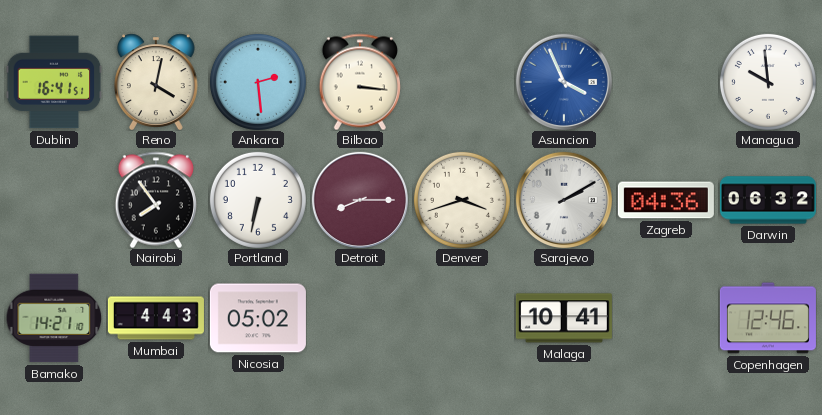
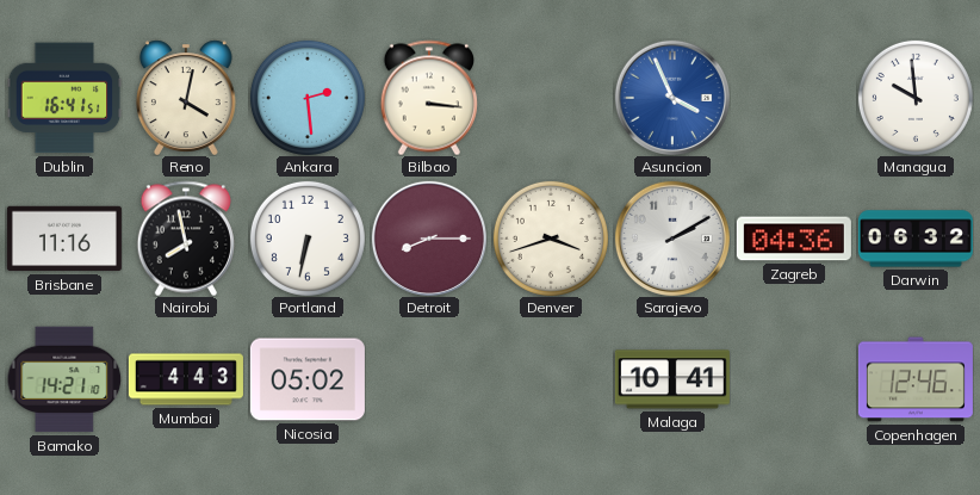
Brisbane: none -> 11:16 (64, 239)
Nairobi: 7:54 -> 7:58 (186, 239)
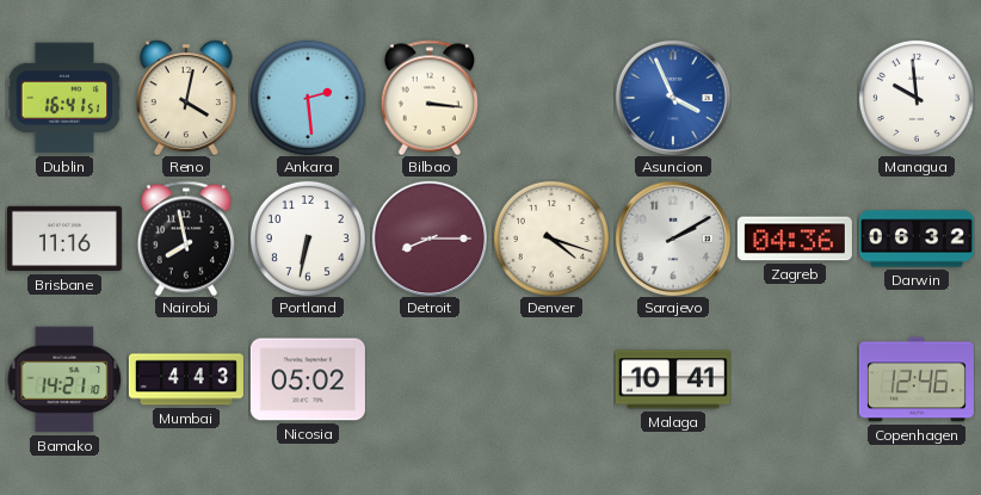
Denver: 3:42 -> 4:18 (551, 239)
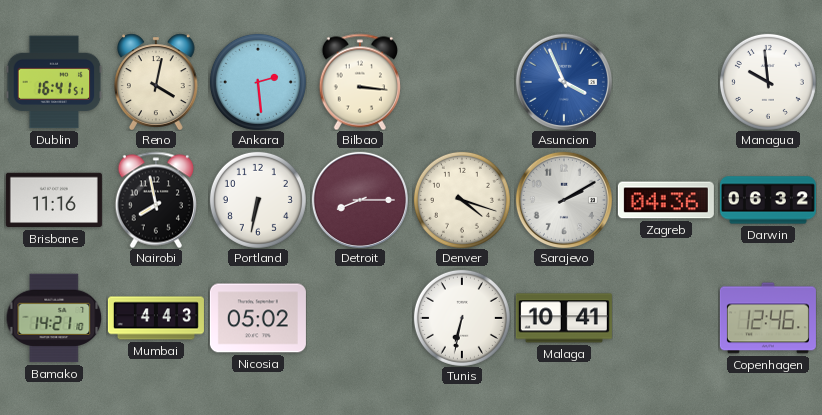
Tunis: none -> 6:32 (462, 318)
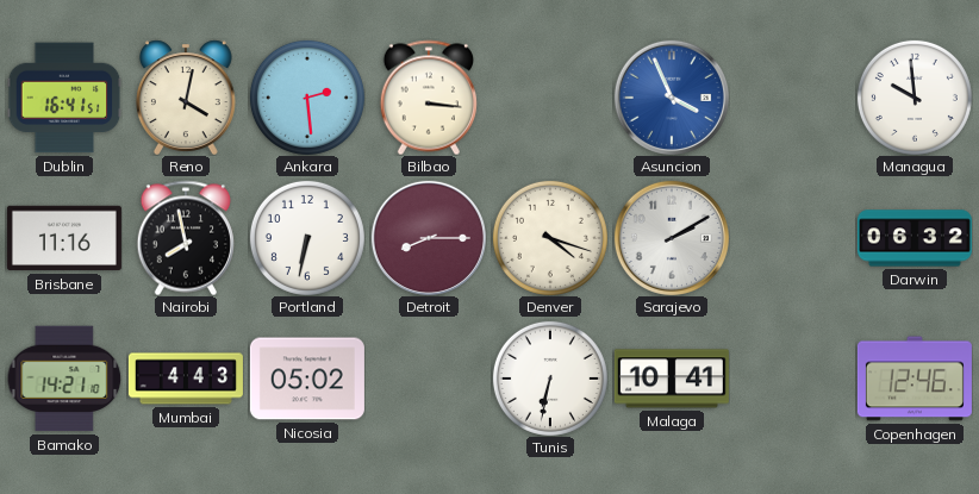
Zagreb: 04:36 -> none (666, 200)
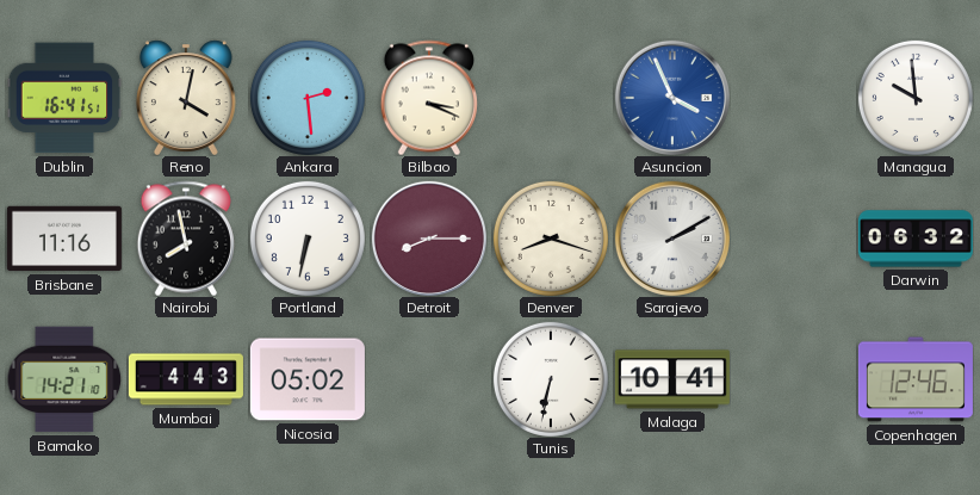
Bilbao: 3:16 -> 3:19 (429, 98)
Denver: 4:18 -> 8:18 (551, 239)
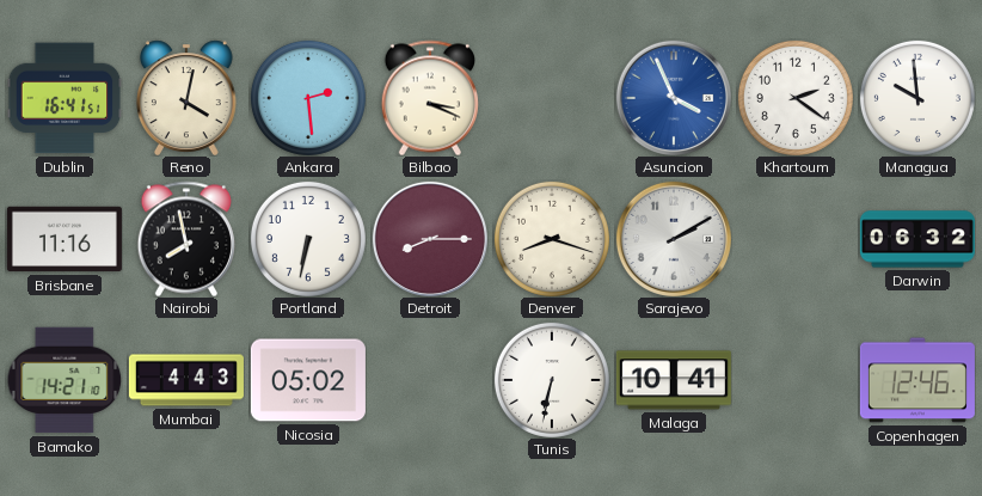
Khartoum: none -> 2:21 (796, 98)
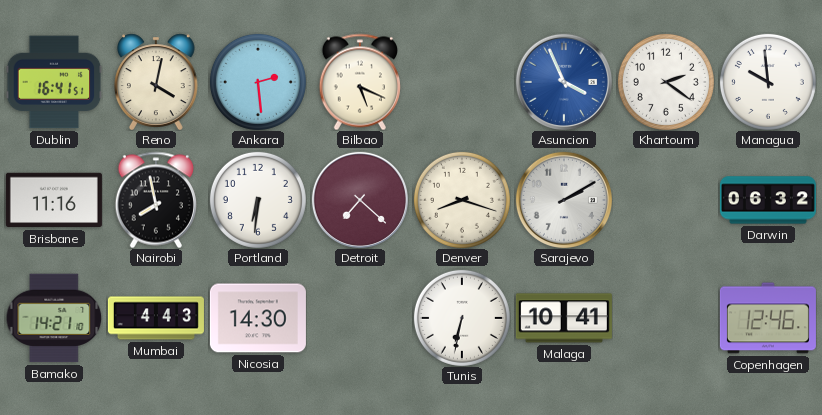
Bilbao: 3:19 -> 5:19 (360, 82)
Portland: 6:32 -> 6:31 (258, 200)
Detroit: 8:15 -> 7:22 (360, 200)
Nicosia: 05:02 -> 14:30 (258, 318)
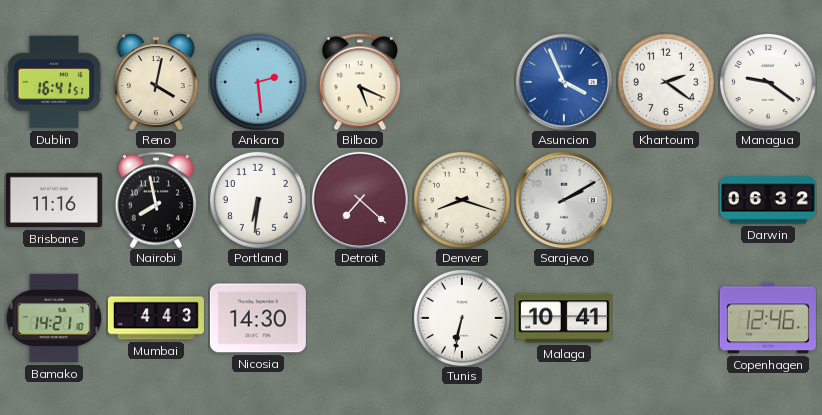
Managua: 9:59 -> 9:21 (768, 82)
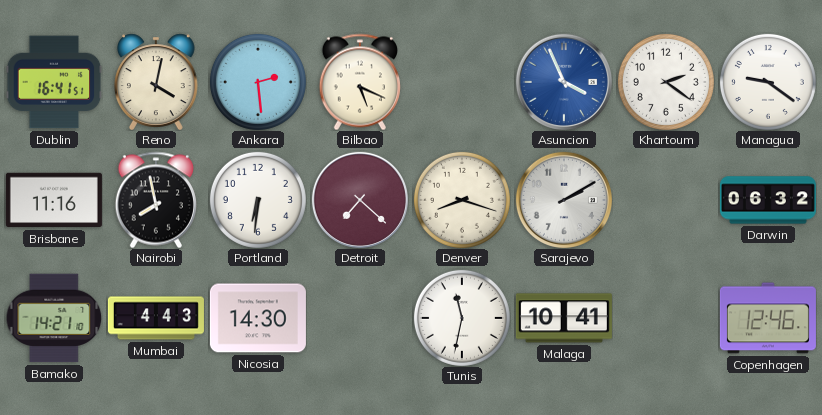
Tunis: 6:32 -> 11:32 (462, 318)
